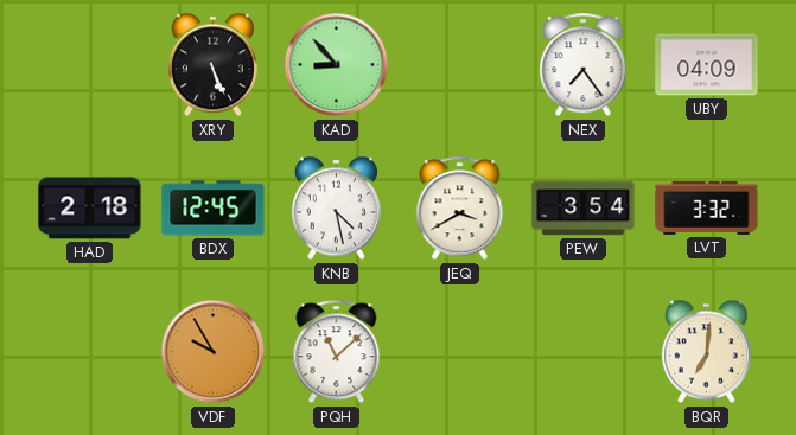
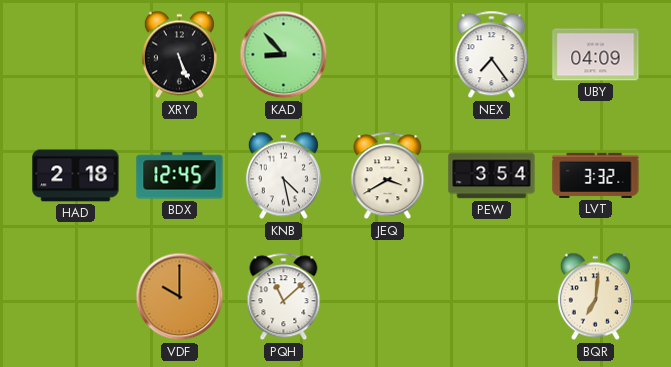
VDF: 9:55 -> 10:00 (180, 297)
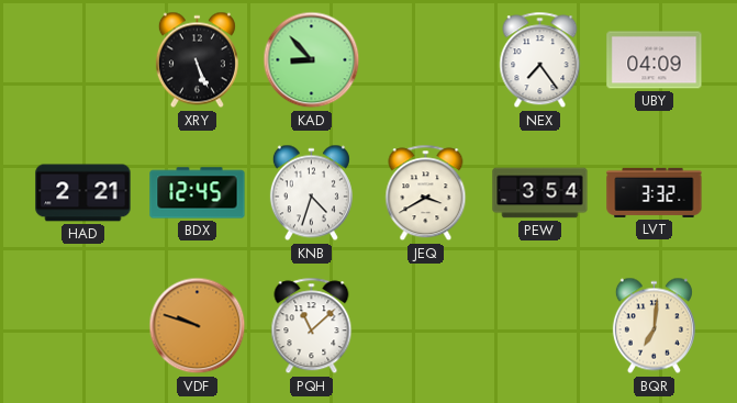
HAD: 2:18 -> 2:21 (83, 193)
KNB: 4:28 -> 4:33 (311, 193)
VDF: 10:00 -> 9:48 (198, 326)
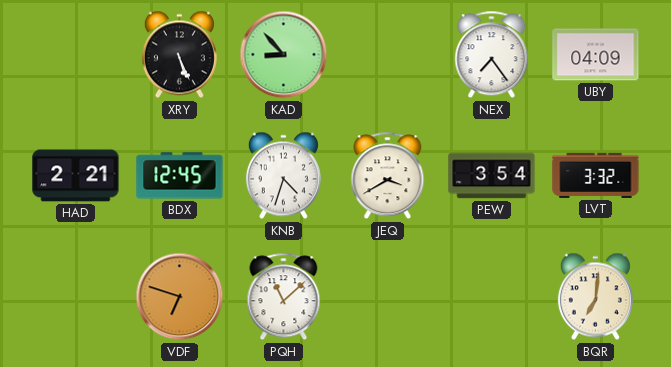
VDF: 9:48 -> 6:48 (180, 297)
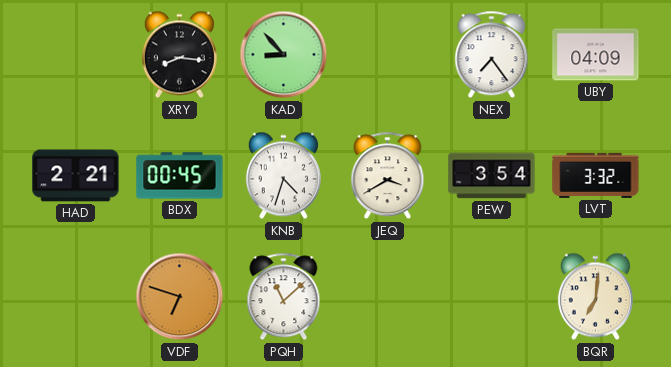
XRY: 5:26 -> 8:16 (179, 55)
BDX: 12:45 -> 00:45 (180, 176)
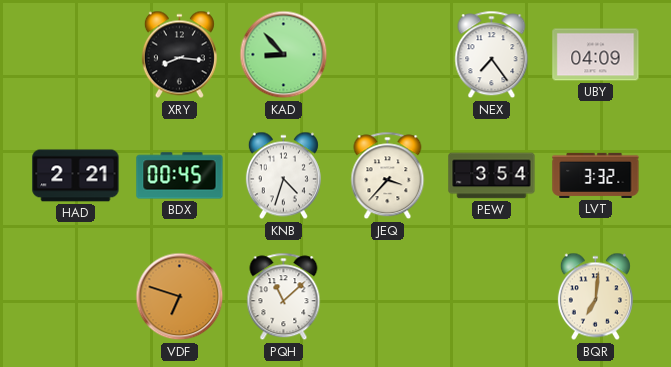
JEQ: 3:40 -> 3:37 (388, 176)
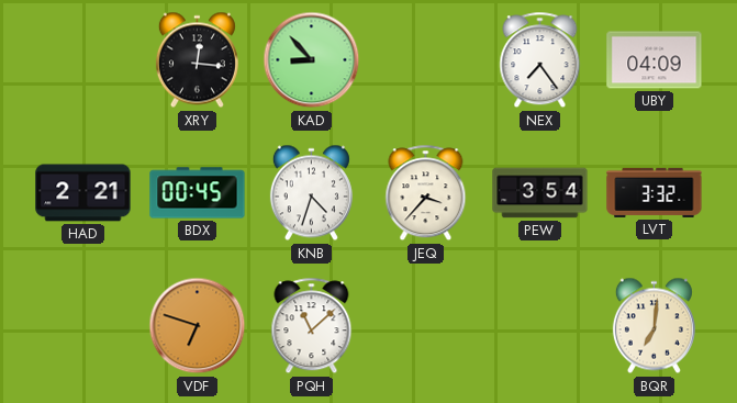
XRY: 8:16 -> 12:16 (197, 60)
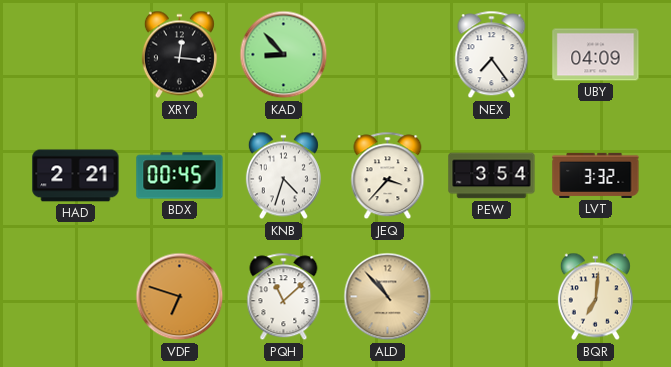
ALD: none -> 10:53 (388, 297)
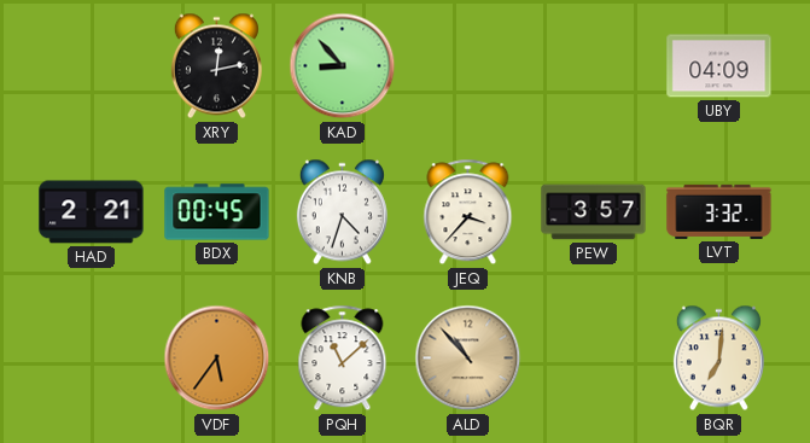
XRY: 12:16 -> 12:13 (216, 66)
NEX: 7:24 -> none (492, 55)
PEW: 3:54 -> 3:57 (594, 212)
VDF: 6:48 -> 5:36 (217, 359)
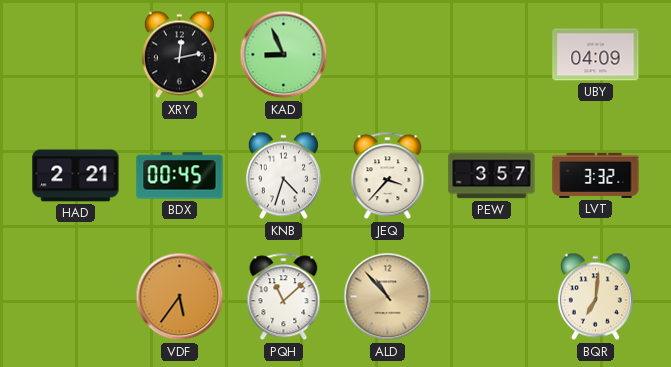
KAD: 8:53 -> 8:56 (284, 55)
